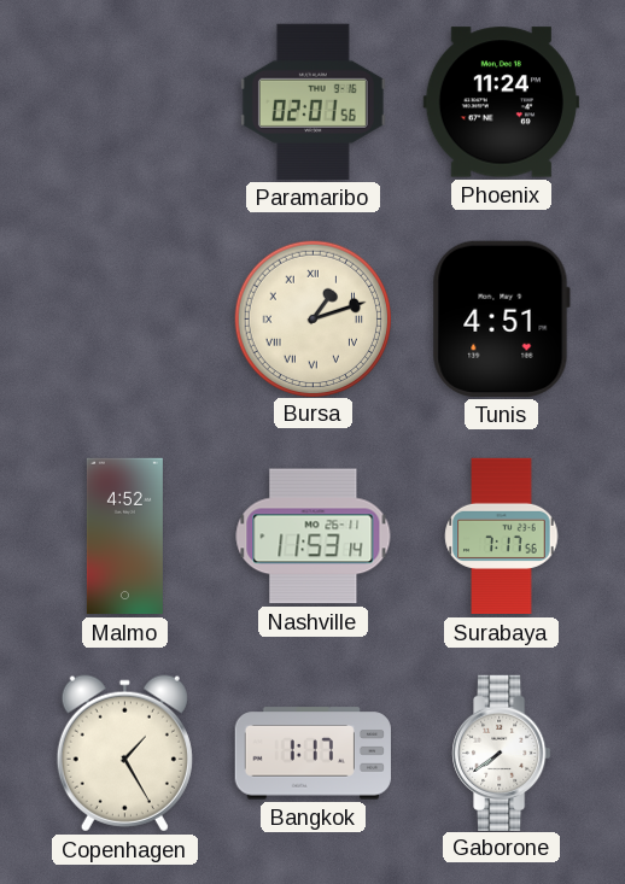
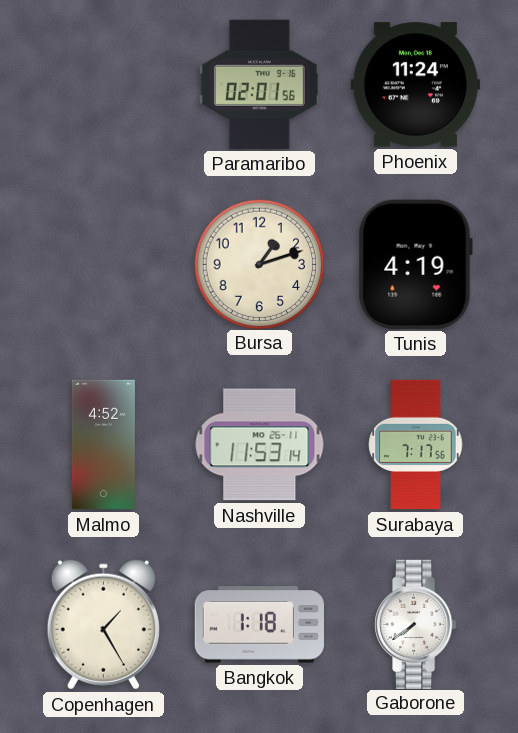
Bursa numerals: Roman -> Arabic (259, 264)
Tunis: 4:51 -> 4:19 (415, 264)
Bangkok: 1:17 -> 1:18 (259, 625)
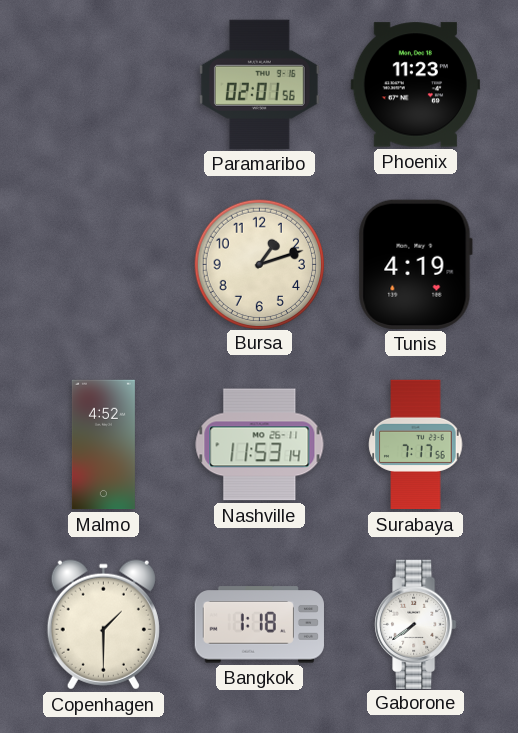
Phoenix: 11:24 -> 11:23 (415, 85)
Copenhagen: 1:25 -> 1:30 (103, 625)
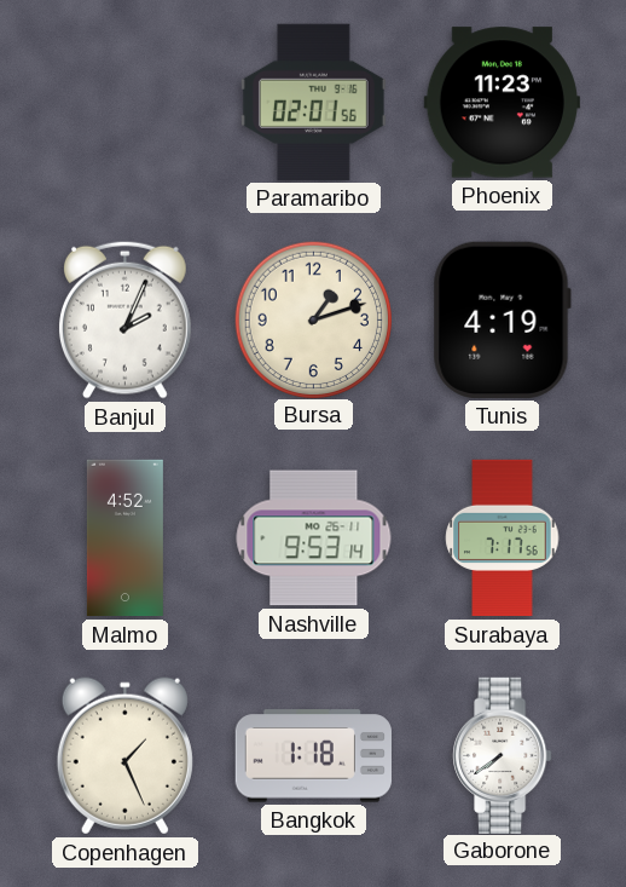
Banjul: none -> 2:04 (124, 319)
Nashville: 11:53 -> 9:53 (314, 538)
Copenhagen: 1:30 -> 1:26 (124, 756)
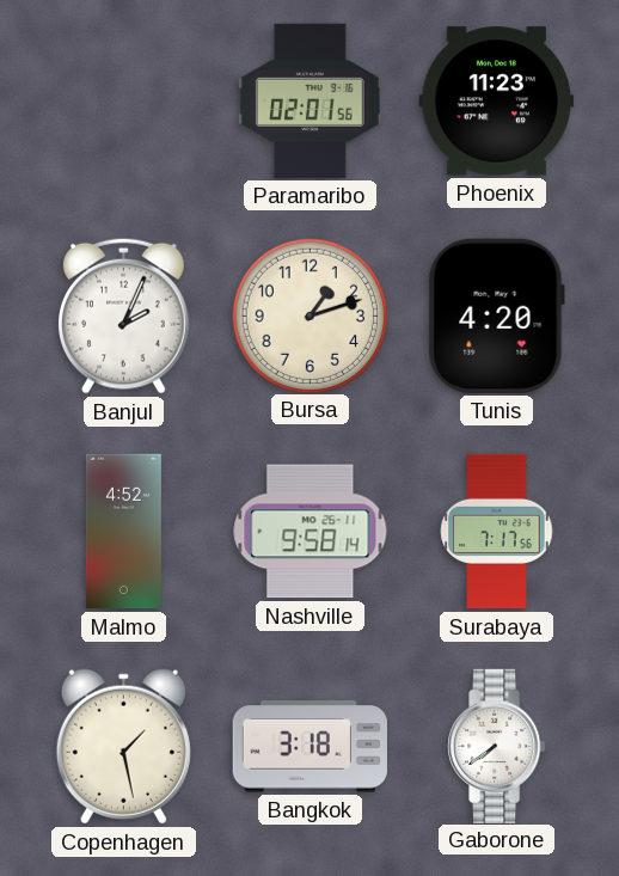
Tunis: 4:19 -> 4:20 (496, 316)
Nashville: 9:53 -> 9:58 (311, 532)
Copenhagen: 1:26 -> 1:28 (123, 747)
Bangkok: 1:18 -> 3:18 (309, 747)
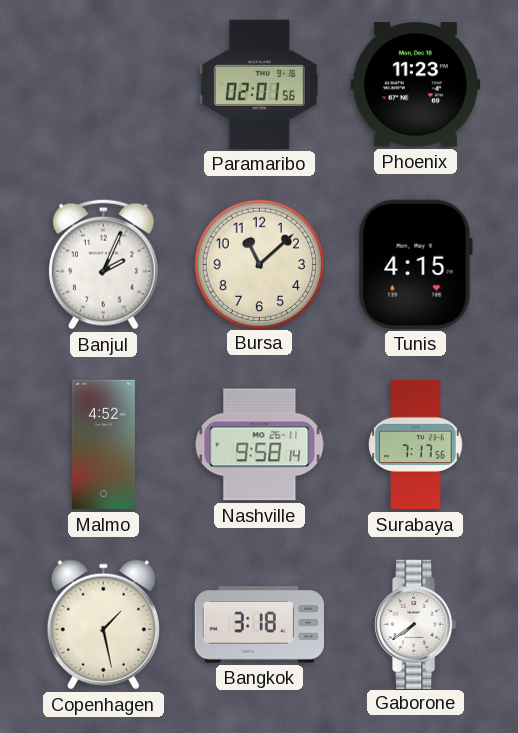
Bursa: 1:12 -> 11:08 (259, 264)
Tunis: 4:20 -> 4:15 (415, 264)
